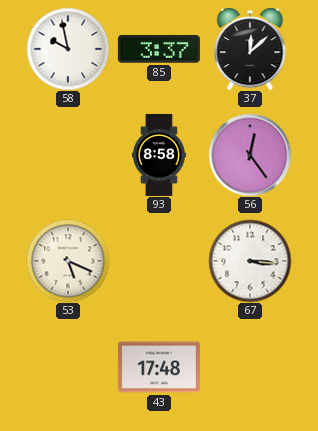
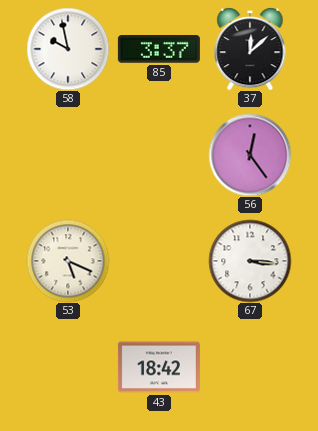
93: 8:58 -> none (159, 155)
43: 17:48 -> 18:42 (159, 367)
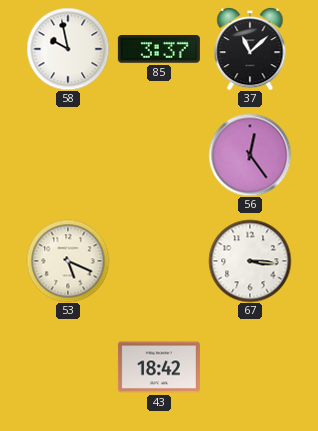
37: 12:08 -> 11:08 (250, 49)
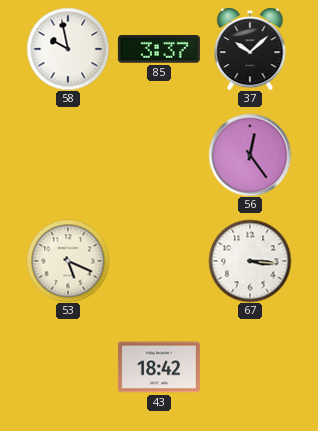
37: 11:08 -> 10:08 (250, 49)
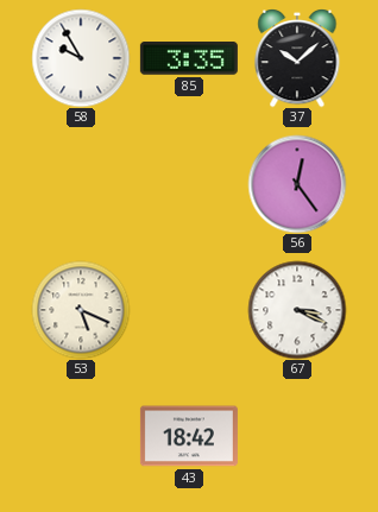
58: 9:58 -> 9:55 (81, 58)
85: 3:37 -> 3:35 (189, 58)
67: 3:16 -> 3:19 (297, 310)
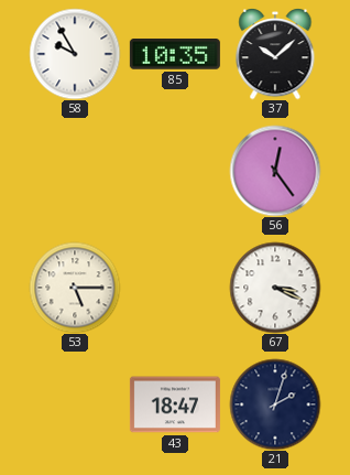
85: 3:35 -> 10:35 (175, 54)
53: 5:19 -> 5:15 (75, 288)
43: 18:42 -> 18:47 (175, 404)
21: none -> 2:03 (275, 404)
